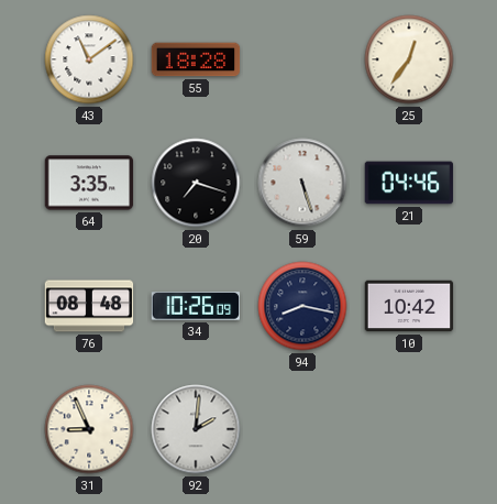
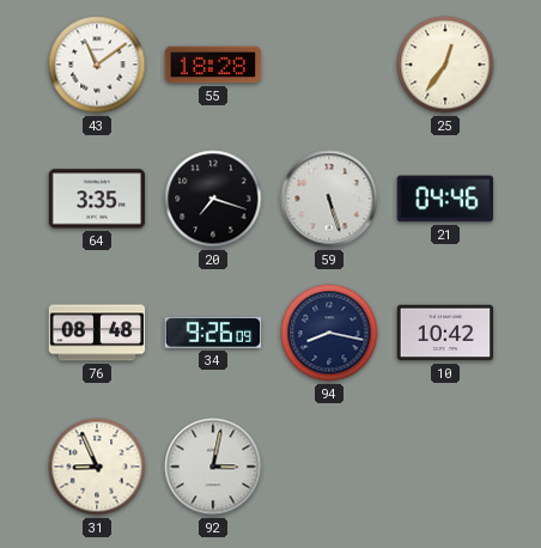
34: 10:26 -> 9:26 (213, 333)
92: 2:01 -> 3:02 (213, 467)
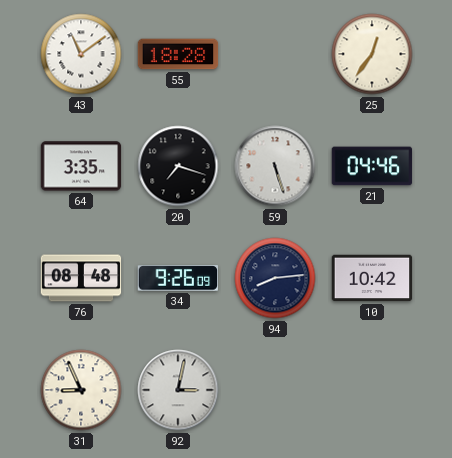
94: 8:17 -> 8:14 (275, 278)
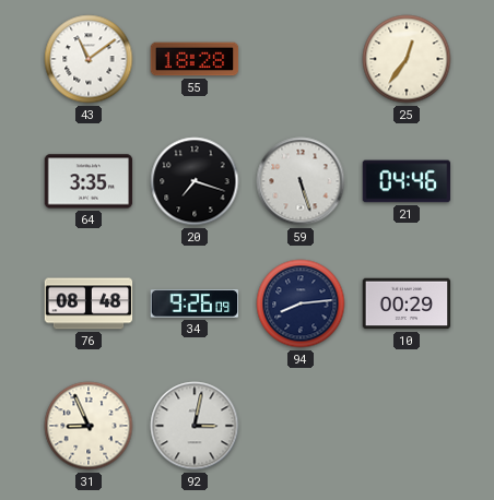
10: 10:42 -> 00:29 (407, 303)
